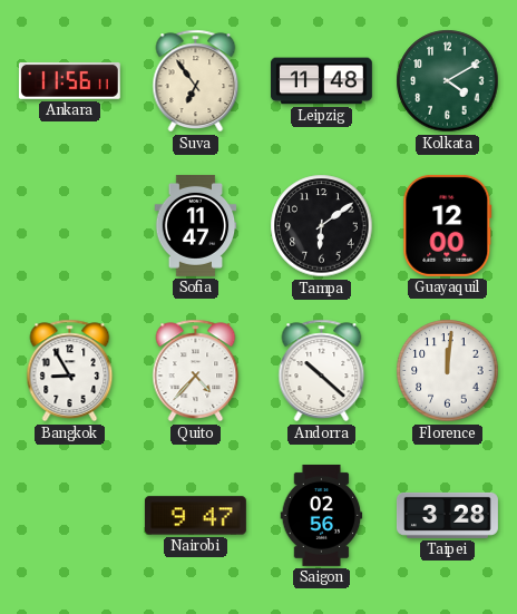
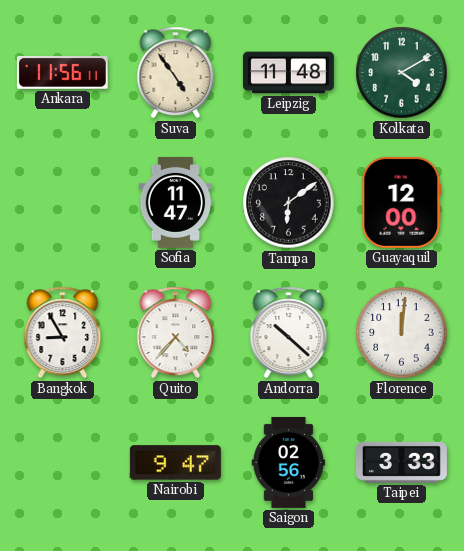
Suva: 6:54 -> 4:54 (176, 73)
Taipei: 3:28 -> 3:33 (401, 462)
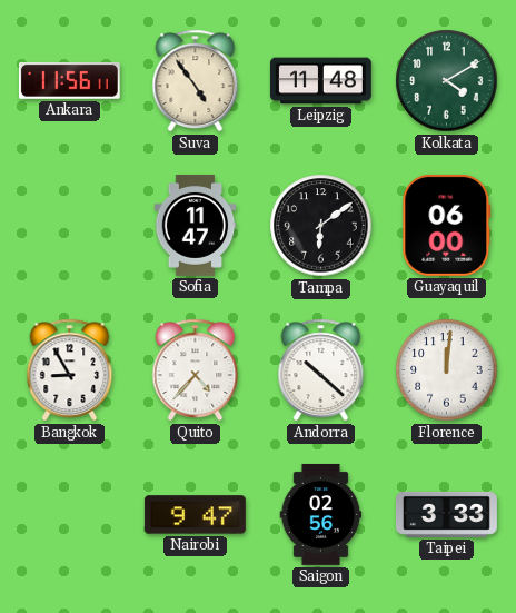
Guayaquil: 12:00 -> 06:00 (447, 225)
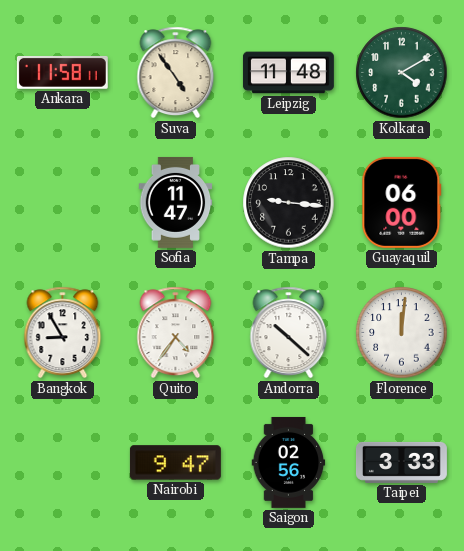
Ankara: 11:56 -> 11:58 (62, 72)
Tampa: 6:09 -> 9:16 (289, 203)
Quito: 4:37 -> 4:36 (176, 333)
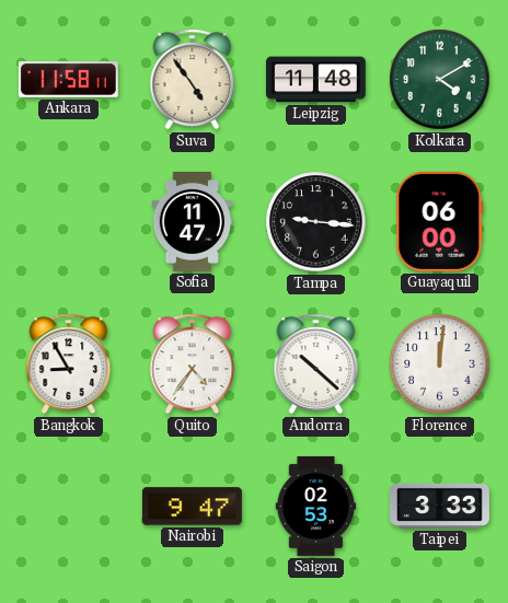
Saigon: 02:56 -> 02:53 (316, 506)
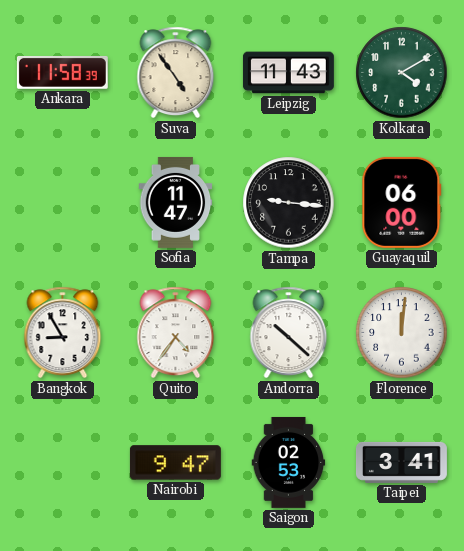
Ankara: 11:58:11 -> 11:58:39 (62, 72)
Leipzig: 11:48 -> 11:43 (288, 73)
Taipei: 3:33 -> 3:41 (401, 462)
